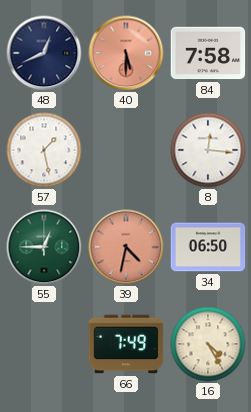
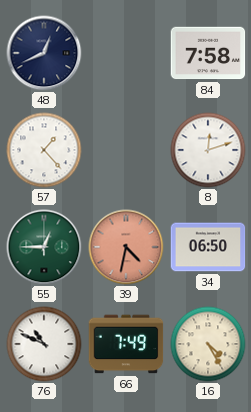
40: 5:30 -> none (126, 53)
57: 1:28 -> 1:23 (44, 150)
8: 12:16 -> 12:12 (208, 150)
76: none -> 10:49 (44, 344)
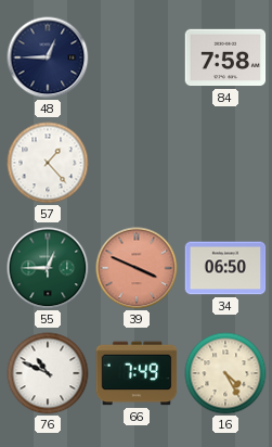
48: 12:41 -> 12:45 (48, 58)
8: 12:12 -> none (208, 150)
39: 4:32 -> 3:49 (137, 268)
